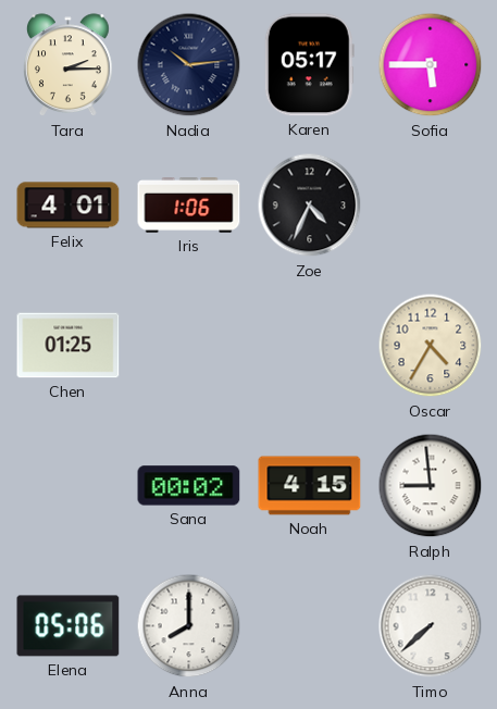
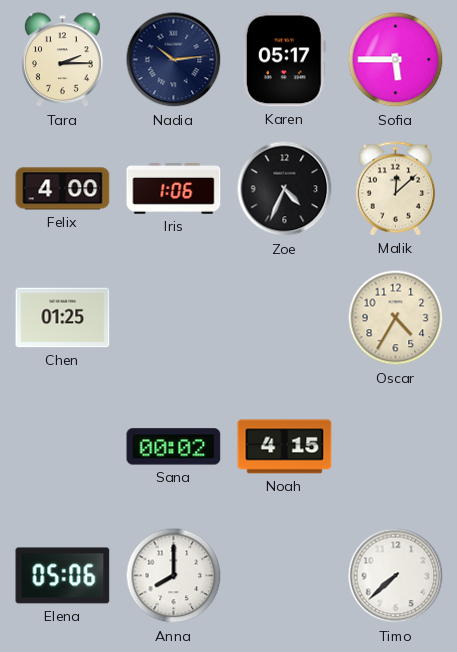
Felix: 4:01 -> 4:00 (63, 189)
Malik: none -> 12:08 (395, 189)
Ralph: 8:59 -> none (431, 486)
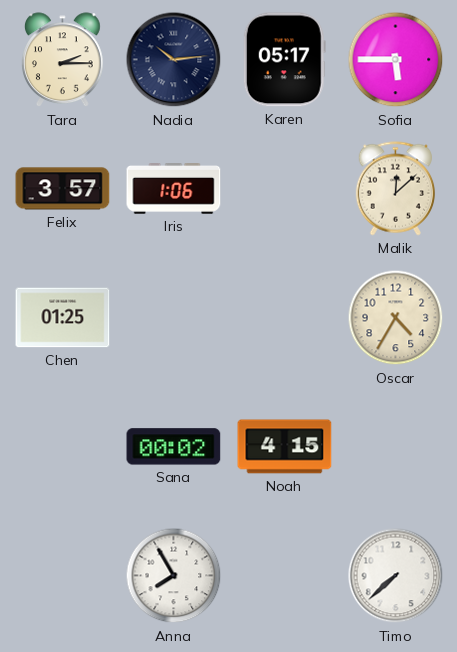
Felix: 4:00 -> 3:57 (63, 189)
Zoe: 4:34 -> none (285, 189)
Elena: 05:06 -> none (63, 576)
Anna: 8:00 -> 7:55 (174, 576)
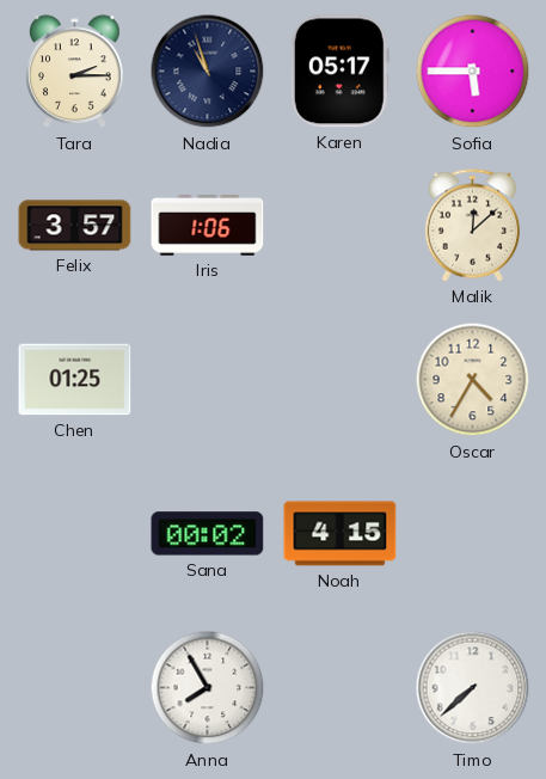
Nadia: 10:14 -> 10:57 (208, 72)
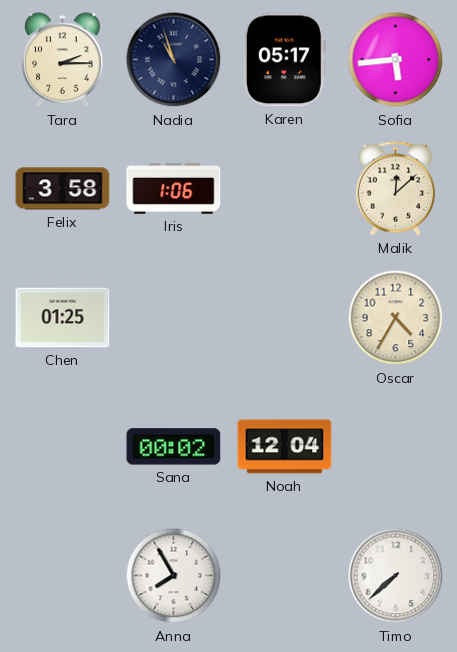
Sofia: 5:45 -> 5:44 (396, 60)
Felix: 3:57 -> 3:58 (63, 189)
Noah: 4:15 -> 12:04 (285, 447)
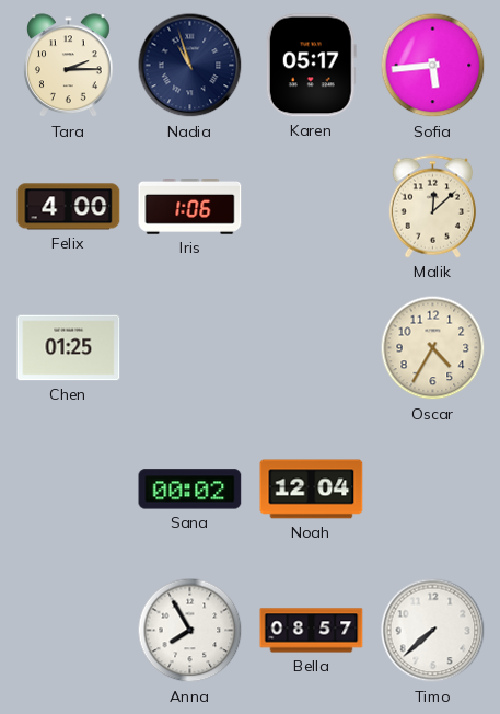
Felix: 3:58 -> 4:00 (69, 207)
Bella: none -> 08:57 (312, 631)
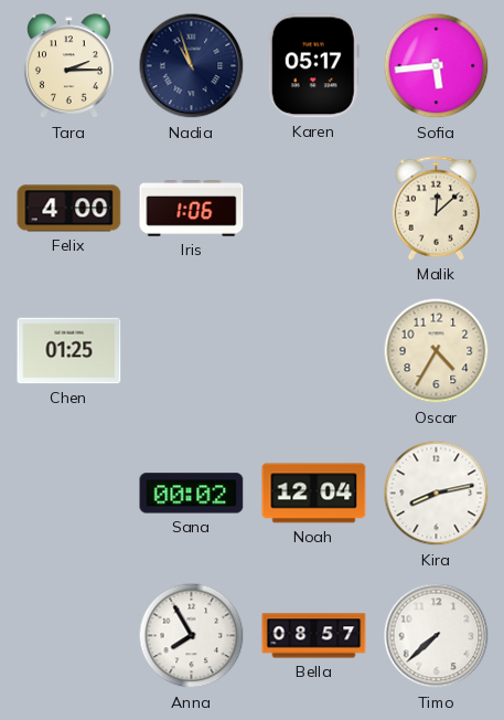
Kira: none -> 8:13 (437, 494)
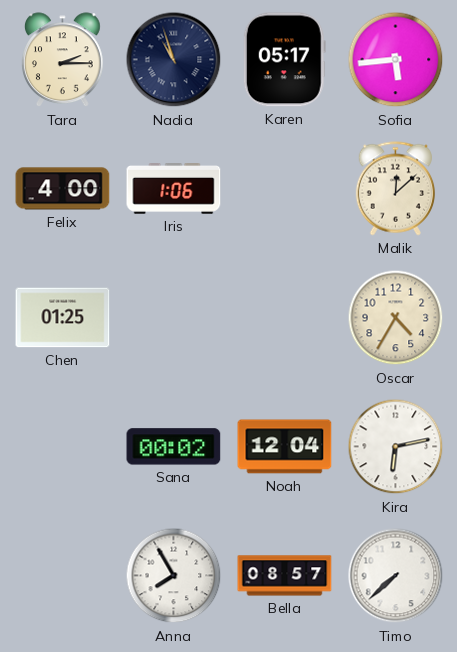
Kira: 8:13 -> 6:13 (396, 447)
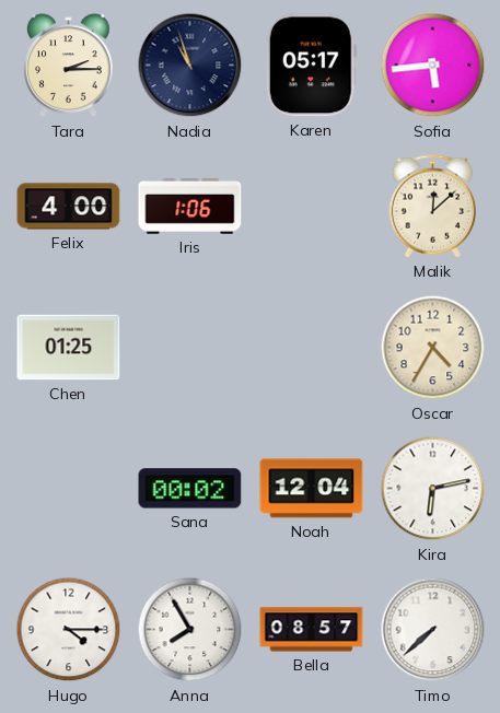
Hugo: none -> 4:15 (69, 630)
